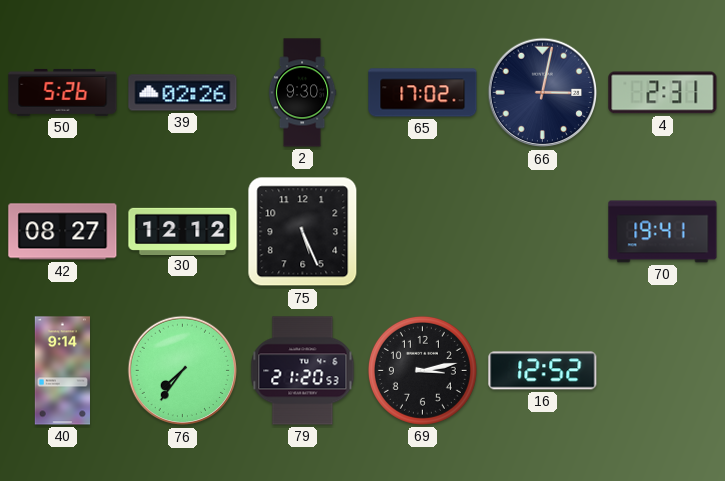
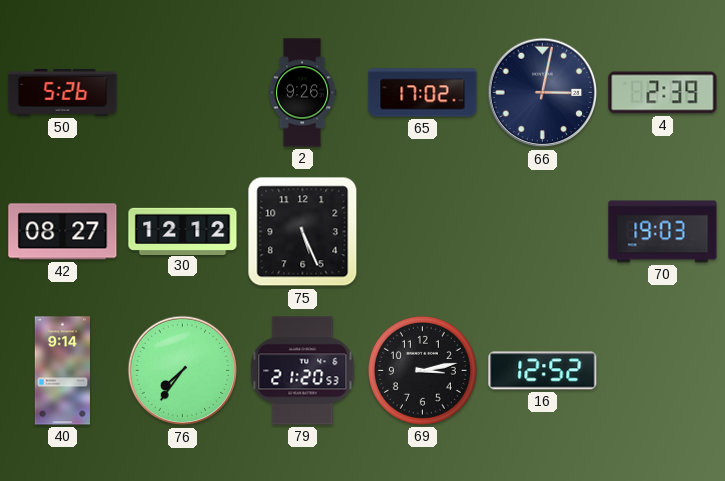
39: 02:26 -> none (183, 93)
2: 9:30 -> 9:26 (302, 93)
4: 2:31 -> 2:39 (663, 93)
70: 19:41 -> 19:03 (663, 232)
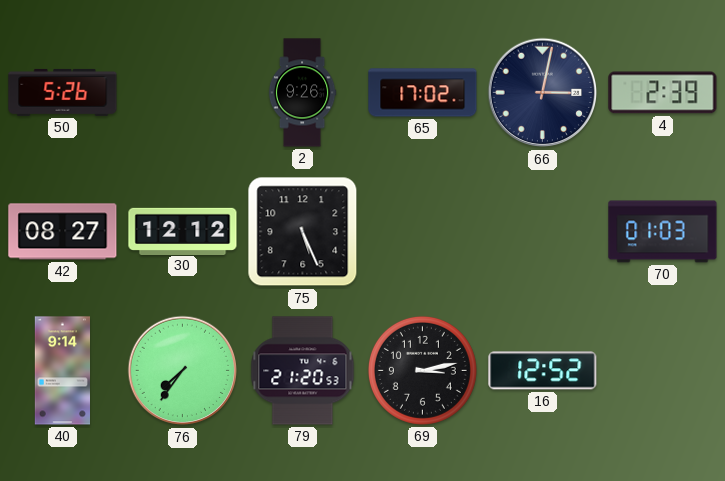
70: 19:03 -> 01:03 (663, 232)
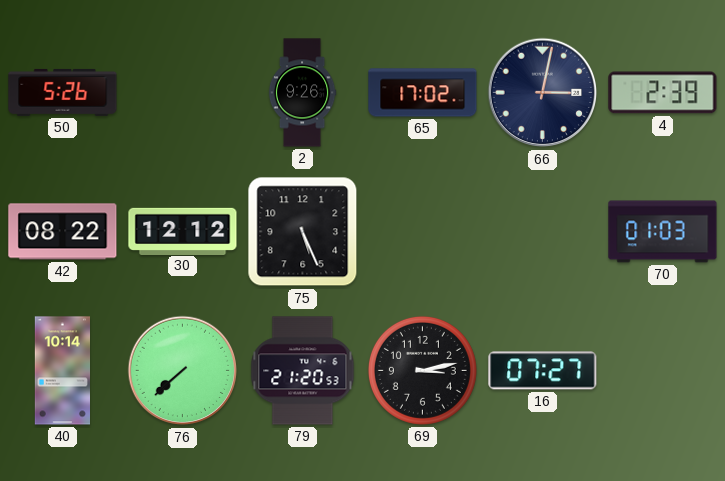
42: 08:27 -> 08:22 (63, 232)
40: 9:14 -> 10:14 (62, 371)
76: 7:36 -> 7:38 (183, 371)
16: 12:52 -> 07:27 (543, 371)
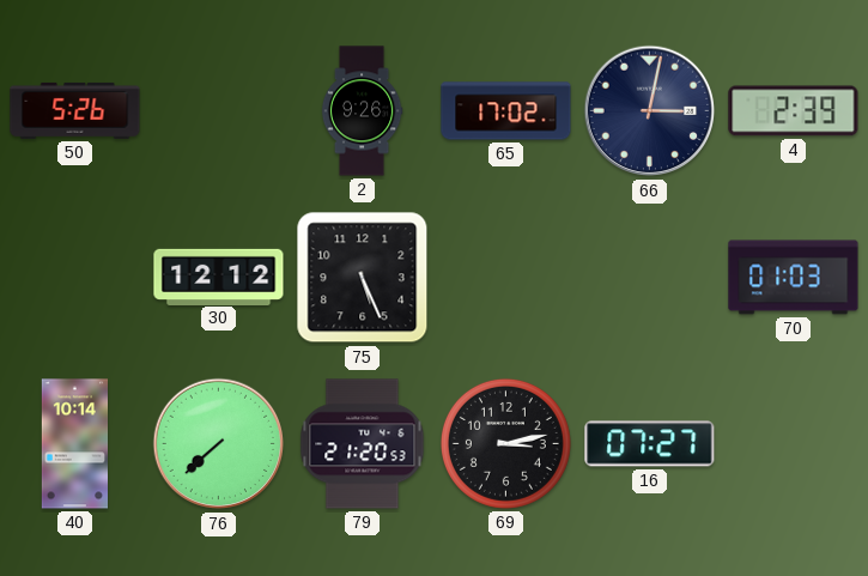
42: 08:22 -> none (63, 232)
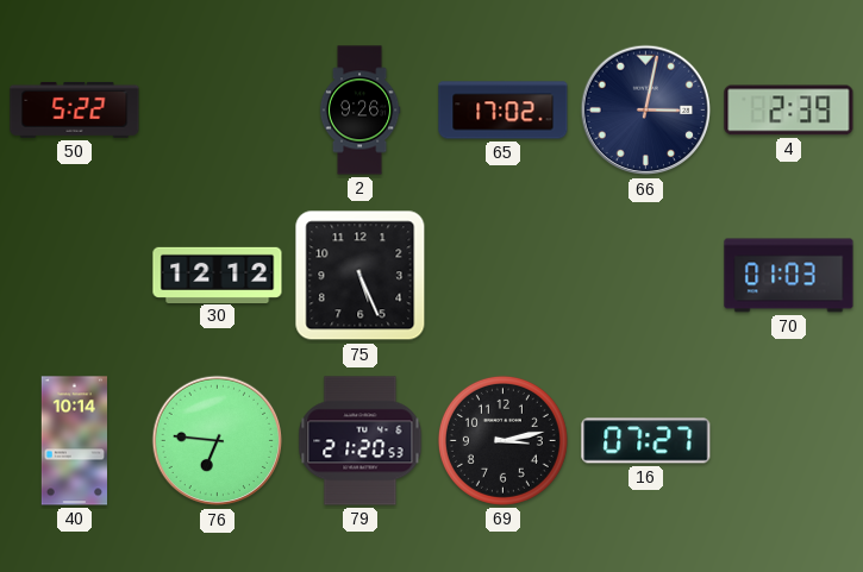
50: 5:26 -> 5:22 (75, 109)
76: 7:38 -> 6:46 (218, 441)
